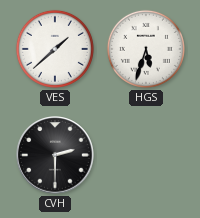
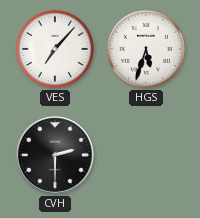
VES: 1:38 -> 7:07 (55, 49)
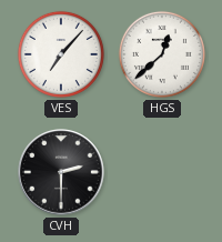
HGS: 5:33 -> 12:38 (162, 54)
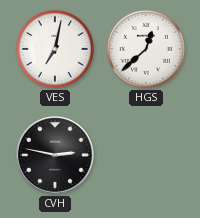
VES: 7:07 -> 7:02 (55, 49)
CVH: 2:30 -> 2:47 (55, 155)
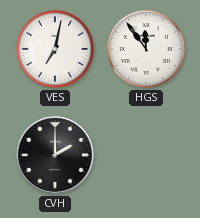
HGS: 12:38 -> 11:54 (146, 49)
CVH: 2:47 -> 2:00 (55, 155)
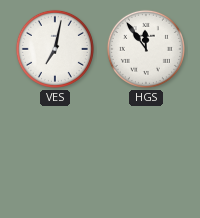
CVH: 2:00 -> none (55, 155)
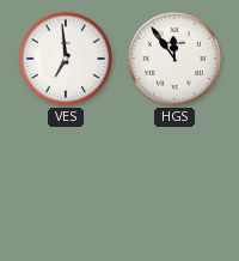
VES: 7:02 -> 6:59 (66, 59)
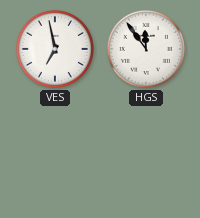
VES: 6:59 -> 6:58 (55, 49)
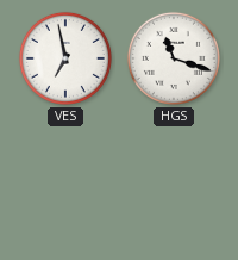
HGS: 11:54 -> 11:18 (174, 58)
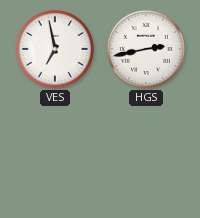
HGS: 11:18 -> 2:43 (146, 49)
